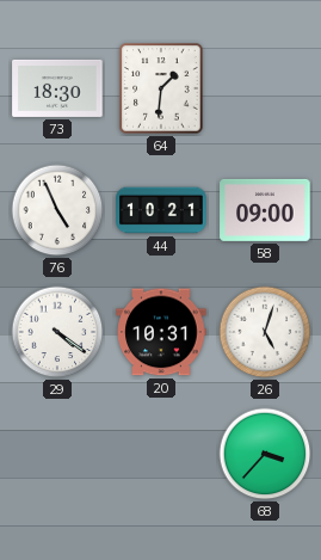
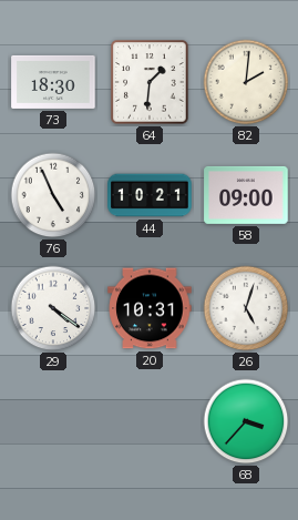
82: none -> 2:01 (246, 82)
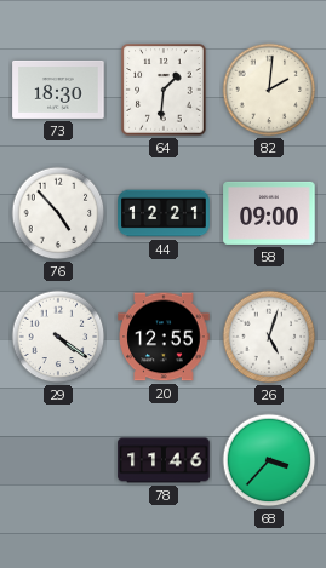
76: 4:56 -> 4:53 (58, 213)
44: 10:21 -> 12:21 (164, 213)
20: 10:31 -> 12:55 (164, 337)
78: none -> 11:46 (164, 460)
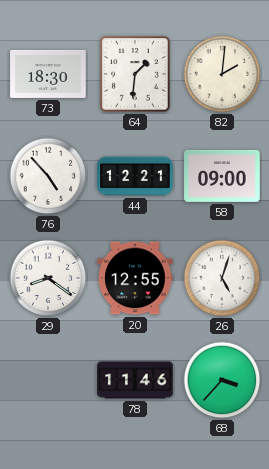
29: 4:21 -> 8:21 (48, 278)
